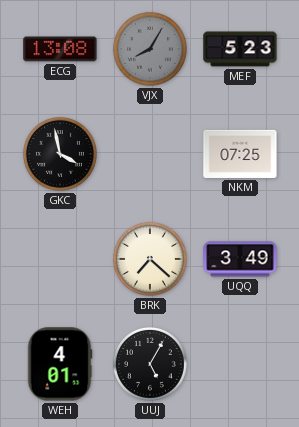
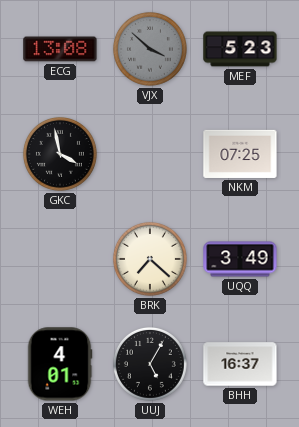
VJX: 8:05 -> 3:52 (150, 49)
BHH: none -> 16:37 (240, 364)
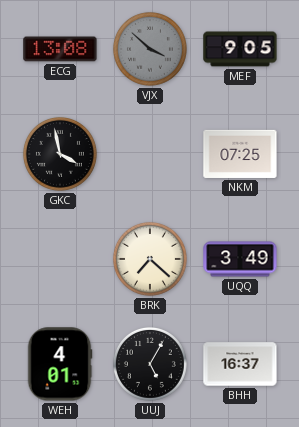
MEF: 5:23 -> 9:05 (240, 49)
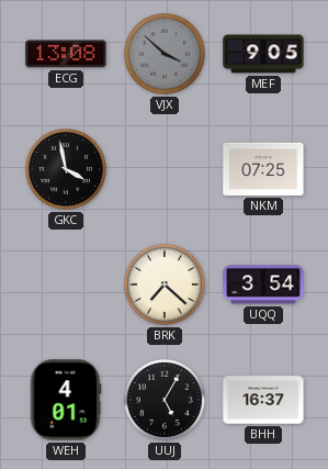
UQQ: 3:49 -> 3:54 (263, 284)
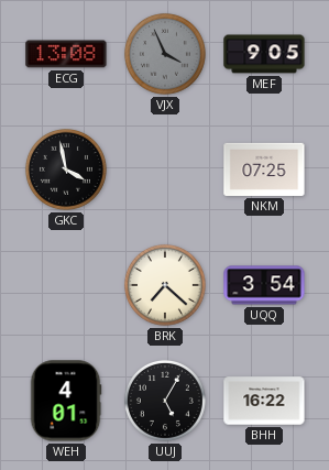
VJX: 3:52 -> 3:56 (165, 54)
BHH: 16:37 -> 16:22 (264, 401)
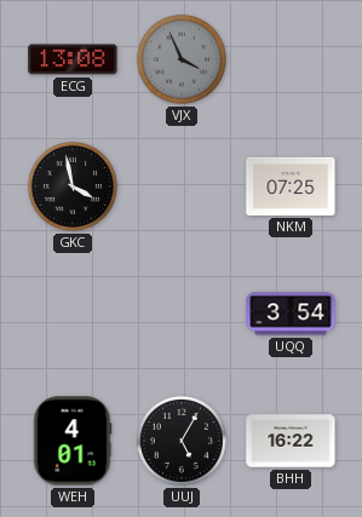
MEF: 9:05 -> none (264, 54)
BRK: 7:22 -> none (165, 285)
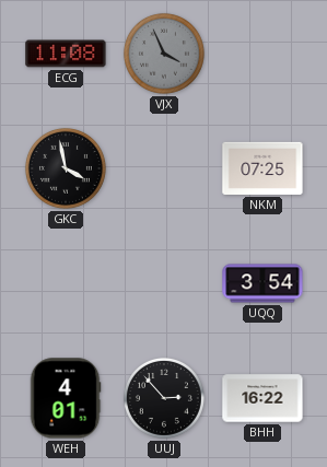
ECG: 13:08 -> 11:08 (66, 54)
UUJ: 5:05 -> 2:53 (164, 398)
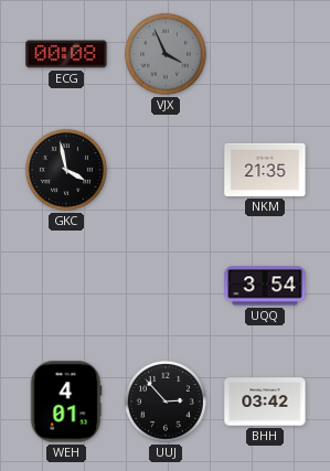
ECG: 11:08 -> 00:08 (66, 54)
NKM: 07:25 -> 21:35 (265, 170)
BHH: 16:22 -> 03:42 (265, 402)
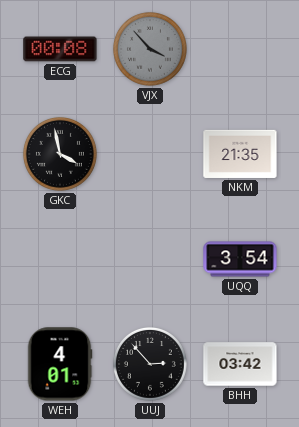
VJX: 3:56 -> 3:53 (150, 49)
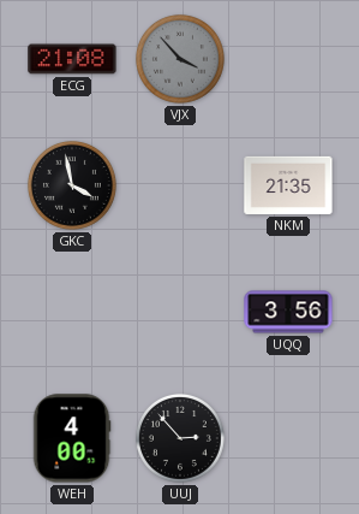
ECG: 00:08 -> 21:08 (72, 59)
UQQ: 3:54 -> 3:56 (288, 312)
WEH: 4:01 -> 4:00 (72, 438)
BHH: 03:42 -> none (240, 364)
